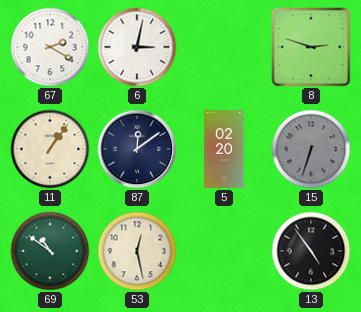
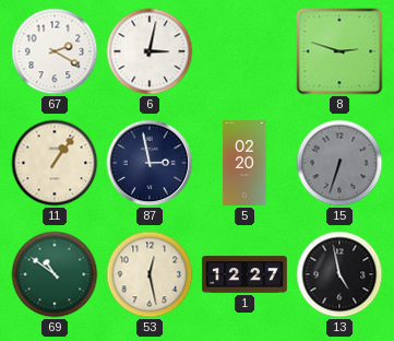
87: 12:09 -> 2:58 (150, 163)
1: none -> 12:27 (246, 274)
13: 4:54 -> 4:58 (339, 274)
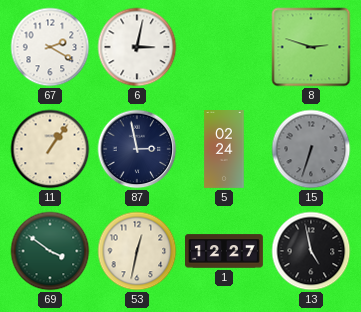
5: 02:20 -> 02:24 (224, 150)
69: 10:51 -> 3:51 (50, 251)
53: 12:28 -> 12:32 (137, 251)
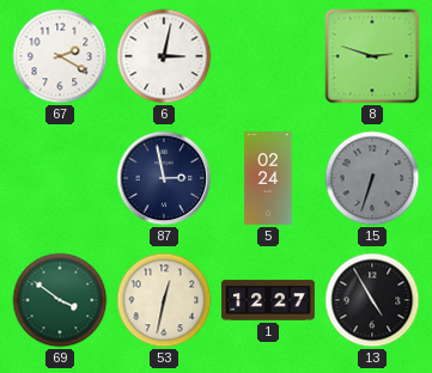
11: 1:06 -> none (50, 149)
13: 4:58 -> 4:55 (372, 300)
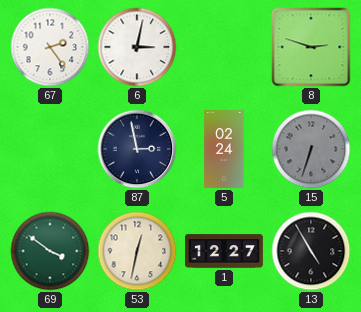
67: 2:20 -> 2:24 (50, 47)
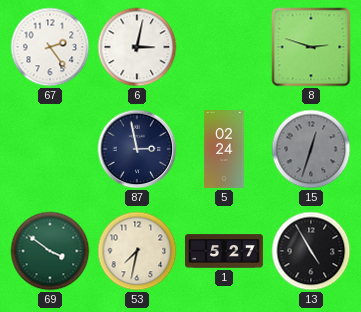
15: 6:33 -> 12:33 (311, 149)
53: 12:32 -> 7:32 (137, 251)
1: 12:27 -> 5:27 (225, 251)
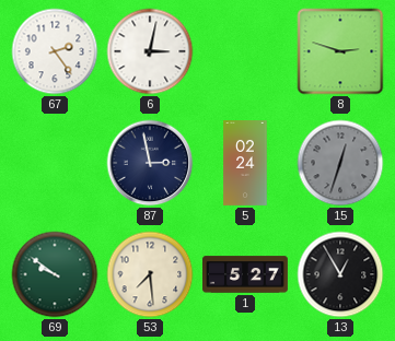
69: 3:51 -> 9:51 (55, 274)
53: 7:32 -> 7:29 (150, 274)
13: 4:55 -> 12:55 (340, 274)
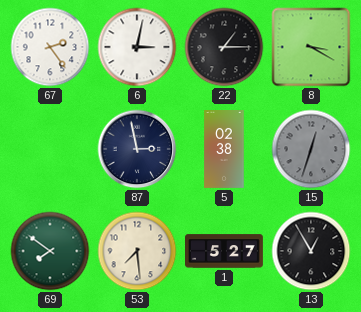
22: none -> 1:15 (224, 47)
8: 2:48 -> 3:20 (311, 47)
5: 02:24 -> 02:38 (224, 150)
69: 9:51 -> 7:51 (50, 251)
